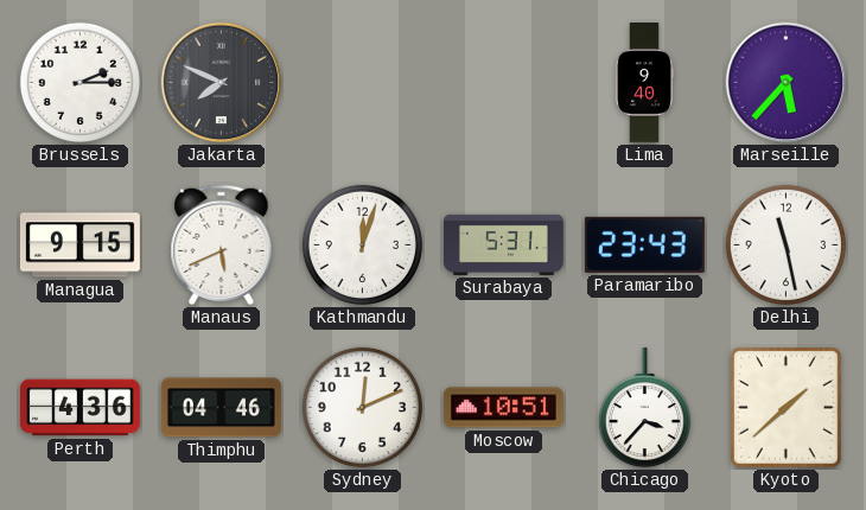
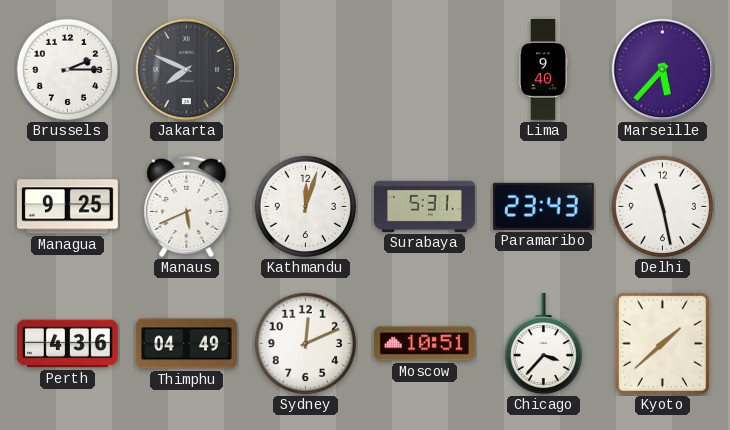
Managua: 9:15 -> 9:25 (67, 207)
Thimphu: 04:46 -> 04:49 (186, 344)
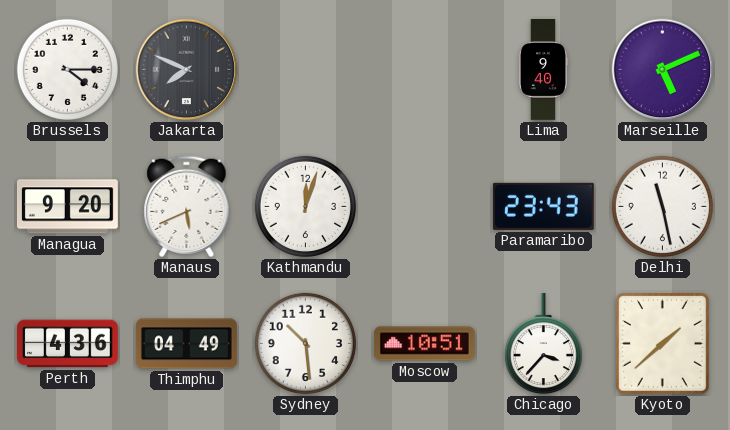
Brussels: 2:15 -> 4:15 (67, 69)
Marseille: 5:37 -> 5:11 (663, 70)
Managua: 9:25 -> 9:20 (67, 207)
Surabaya: 5:31 -> none (425, 206)
Sydney: 12:11 -> 10:29 (305, 343)
